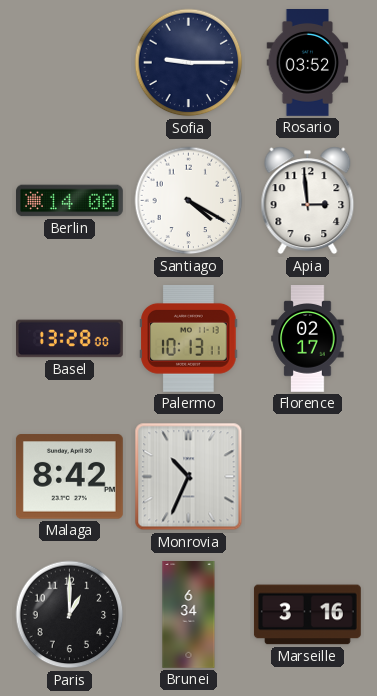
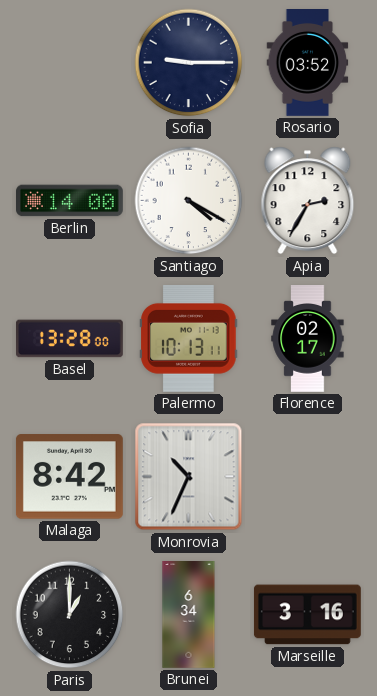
Apia: 2:59 -> 2:35 (308, 201)
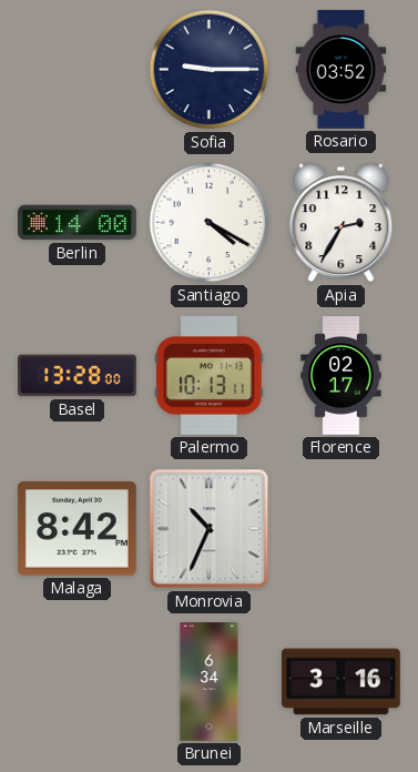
Paris: 1:00 -> none (70, 615)
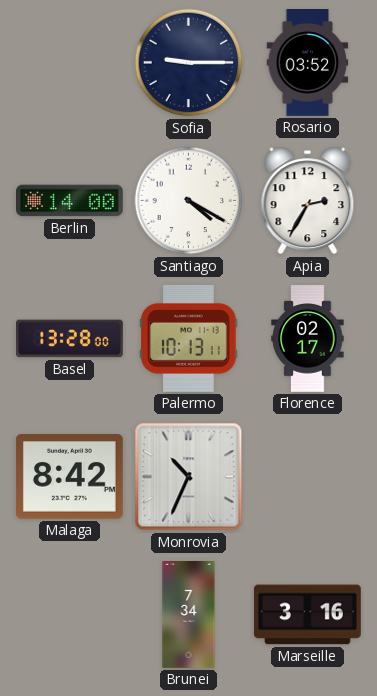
Brunei: 6:34 -> 7:34 (189, 615)
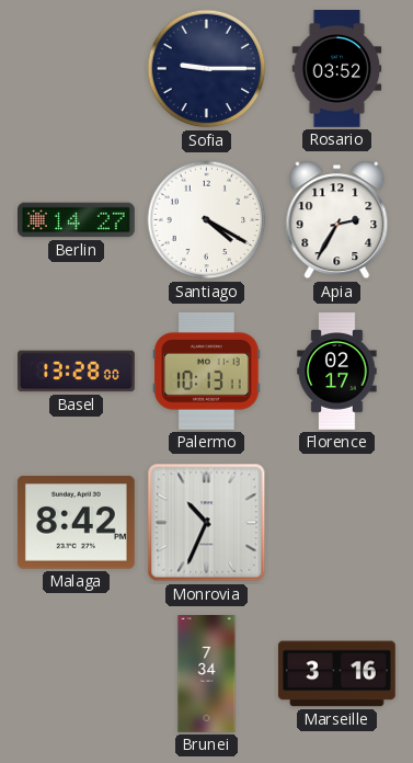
Berlin: 14:00 -> 14:27 (77, 220)
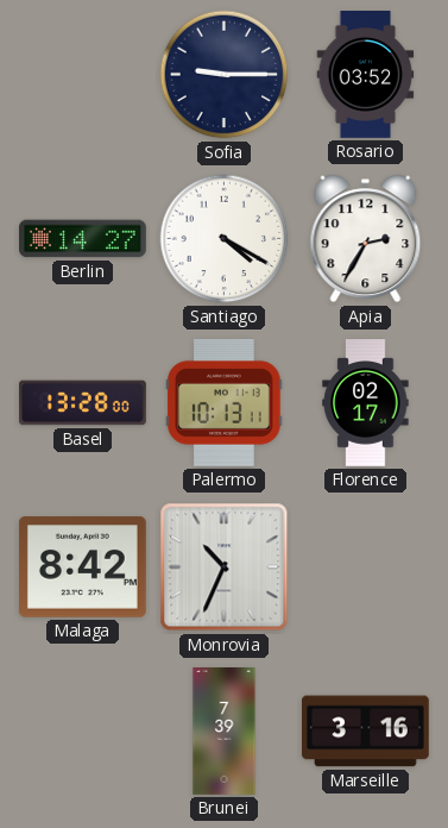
Brunei: 7:34 -> 7:39 (225, 732)
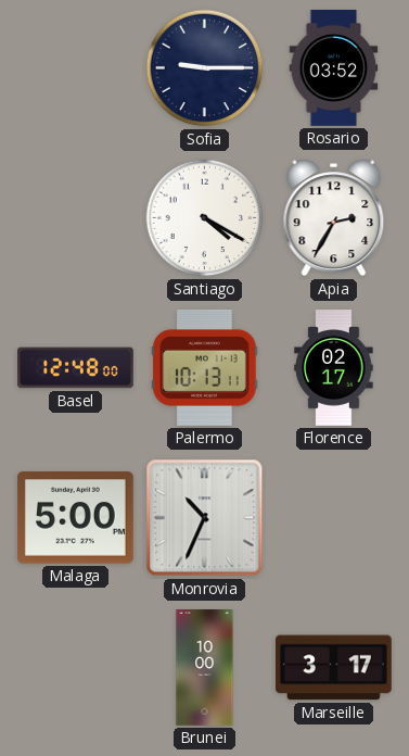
Berlin: 14:27 -> none (83, 239)
Basel: 13:28 -> 12:48 (76, 368)
Malaga: 8:42 -> 5:00 (75, 518)
Brunei: 7:39 -> 10:00 (205, 668)
Marseille: 3:16 -> 3:17 (333, 668)
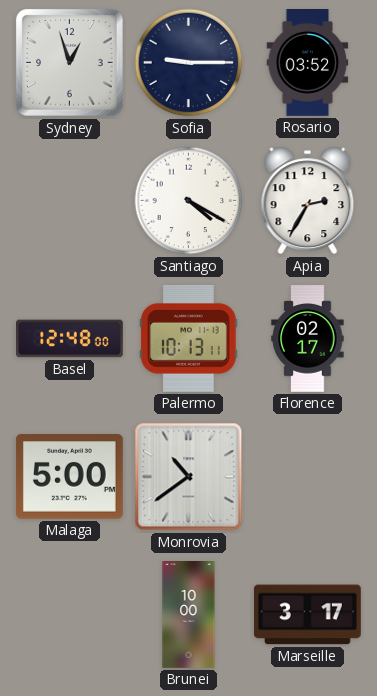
Sydney: none -> 12:57 (70, 63)
Monrovia: 10:34 -> 10:39 (189, 477)
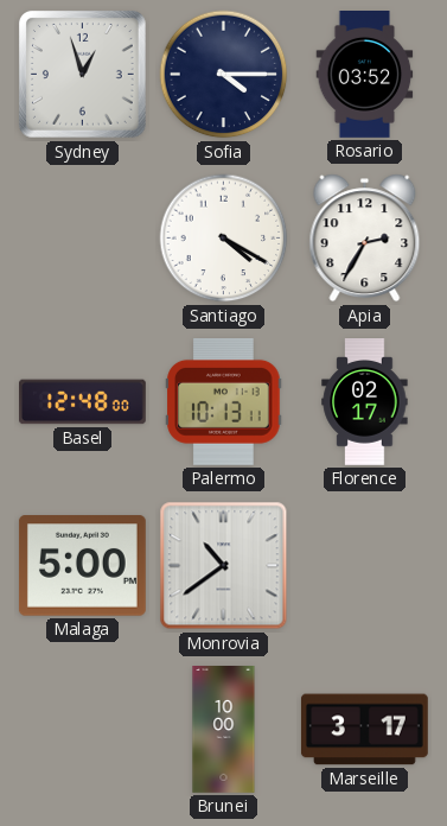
Sofia: 9:15 -> 4:15 (224, 75)
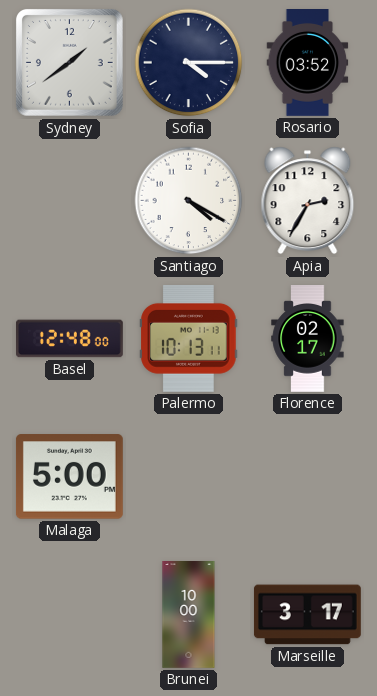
Sydney: 12:57 -> 1:39 (70, 63)
Monrovia: 10:39 -> none (224, 566)
